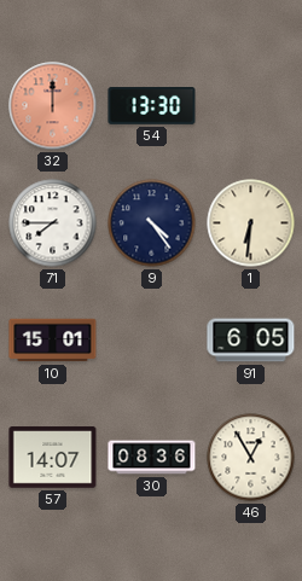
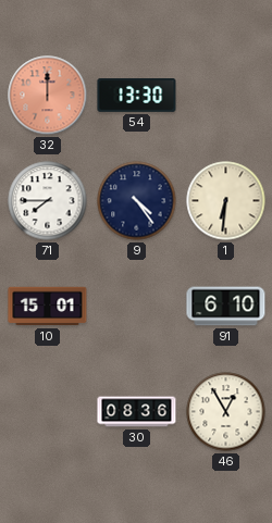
91: 6:05 -> 6:10 (226, 307)
57: 14:07 -> none (53, 458)
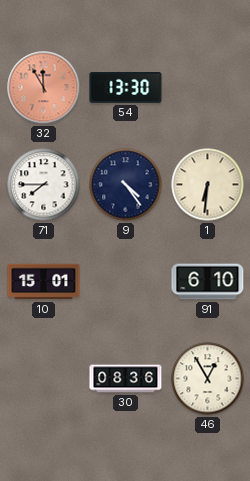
32: 12:00 -> 11:55 (44, 88)
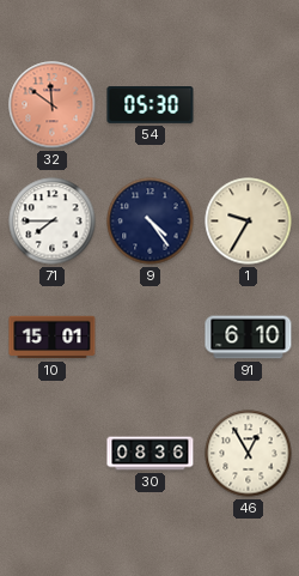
32: 11:55 -> 11:51 (53, 105)
54: 13:30 -> 05:30 (151, 105)
1: 6:31 -> 9:35 (249, 222)
